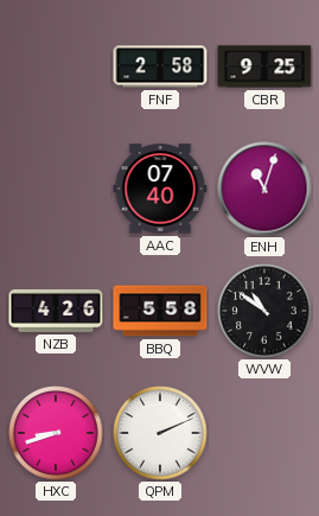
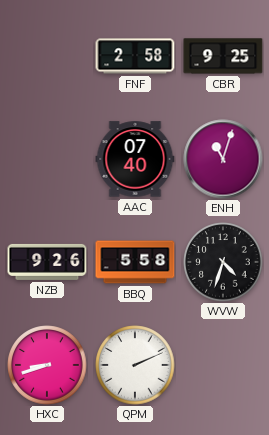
NZB: 4:26 -> 9:26 (47, 262)
WVW: 10:51 -> 4:33 (223, 262)
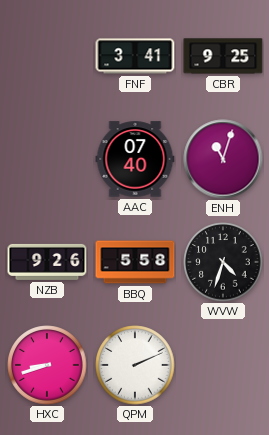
FNF: 2:58 -> 3:41 (135, 56)
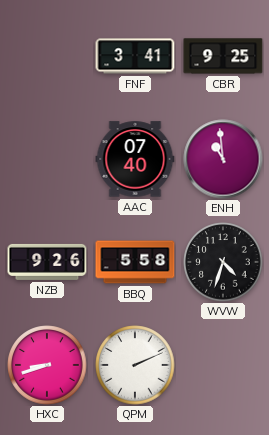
ENH: 11:03 -> 10:59 (223, 159)
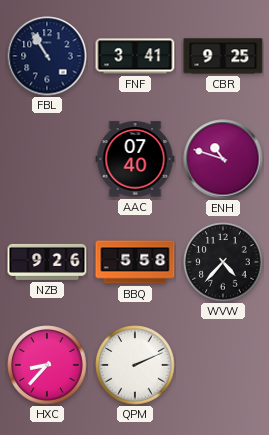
FBL: none -> 10:55 (47, 56)
ENH: 10:59 -> 10:48 (223, 159)
WVW: 4:33 -> 4:37 (223, 262)
HXC: 8:42 -> 8:37 (47, 365)
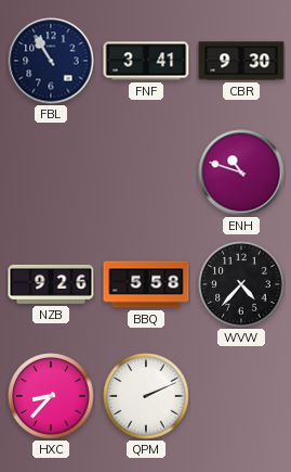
CBR: 9:25 -> 9:30 (241, 61)
AAC: 07:40 -> none (135, 159)
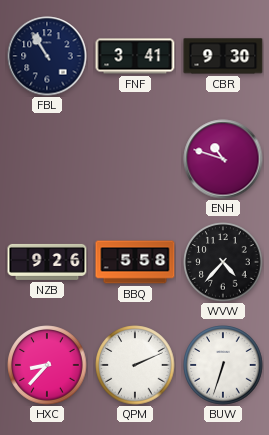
BUW: none -> 6:33 (223, 365)
